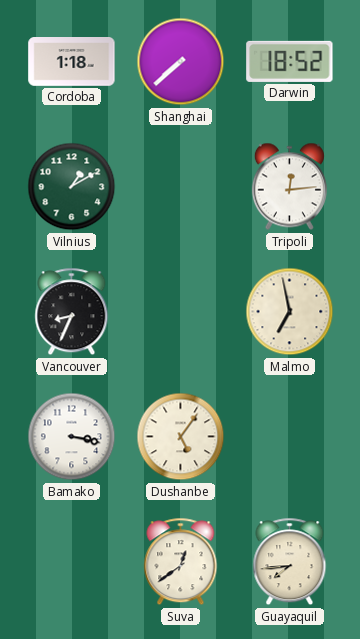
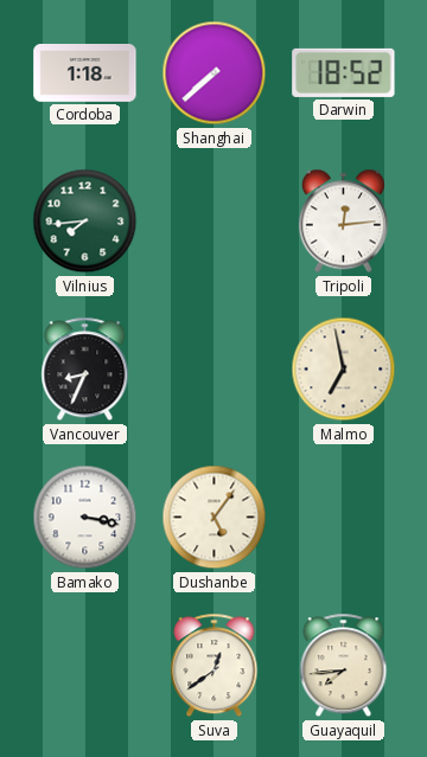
Vilnius: 1:10 -> 7:44 (85, 222)
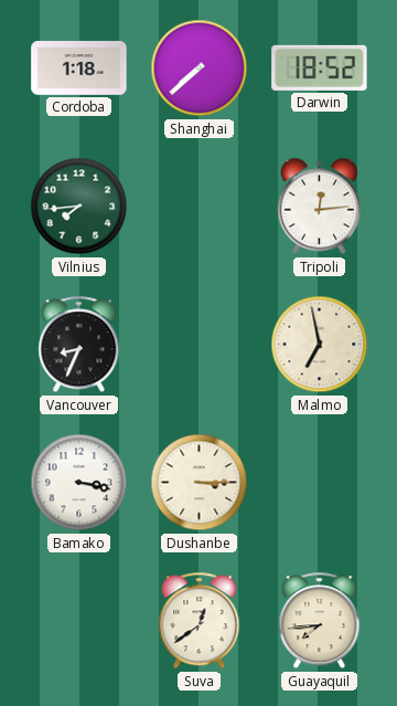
Dushanbe: 5:06 -> 3:15 (200, 483)
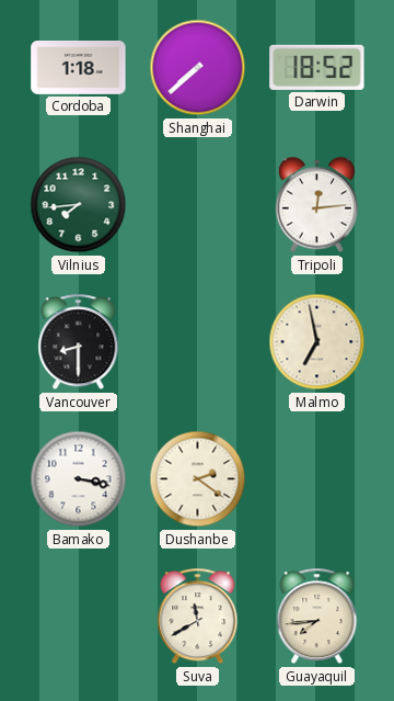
Vancouver: 8:34 -> 8:30 (79, 342)
Dushanbe: 3:15 -> 2:21 (198, 479)
Suva: 12:39 -> 11:40 (198, 617)
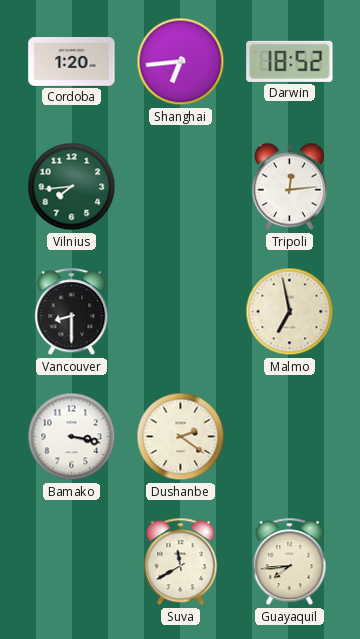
Cordoba: 1:18 -> 1:20 (72, 62)
Shanghai: 7:38 -> 6:44 (181, 62)
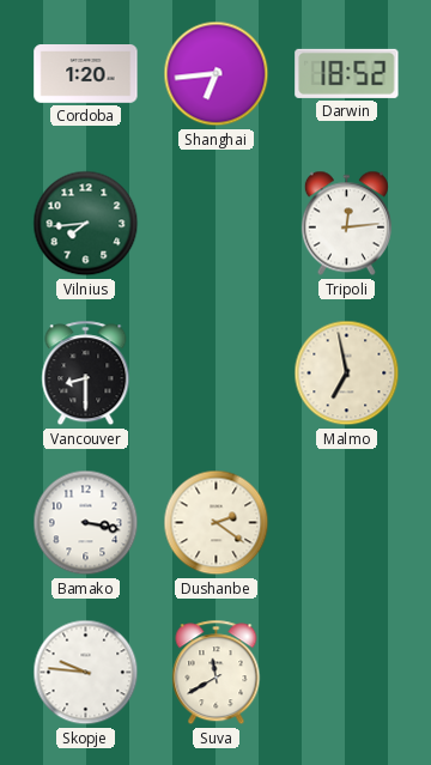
Skopje: none -> 9:46 (86, 673)
Guayaquil: 7:44 -> none (290, 562)
